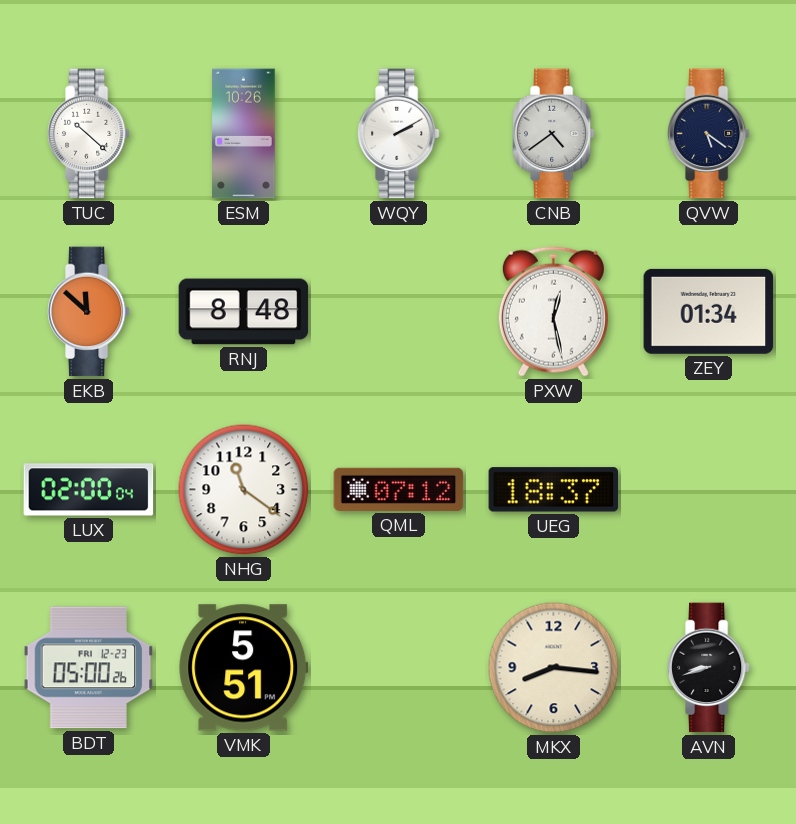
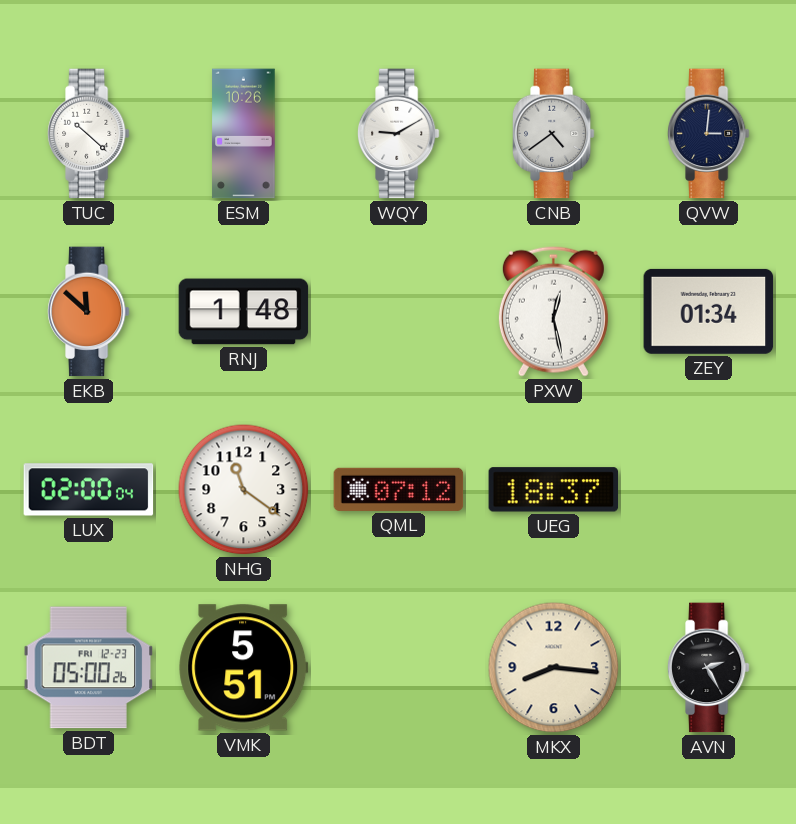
WQY: 2:10 -> 9:10 (398, 134)
QVW: 5:21 -> 3:01 (708, 134)
RNJ: 8:48 -> 1:48 (244, 312)
AVN: 8:42 -> 2:25 (708, 668)
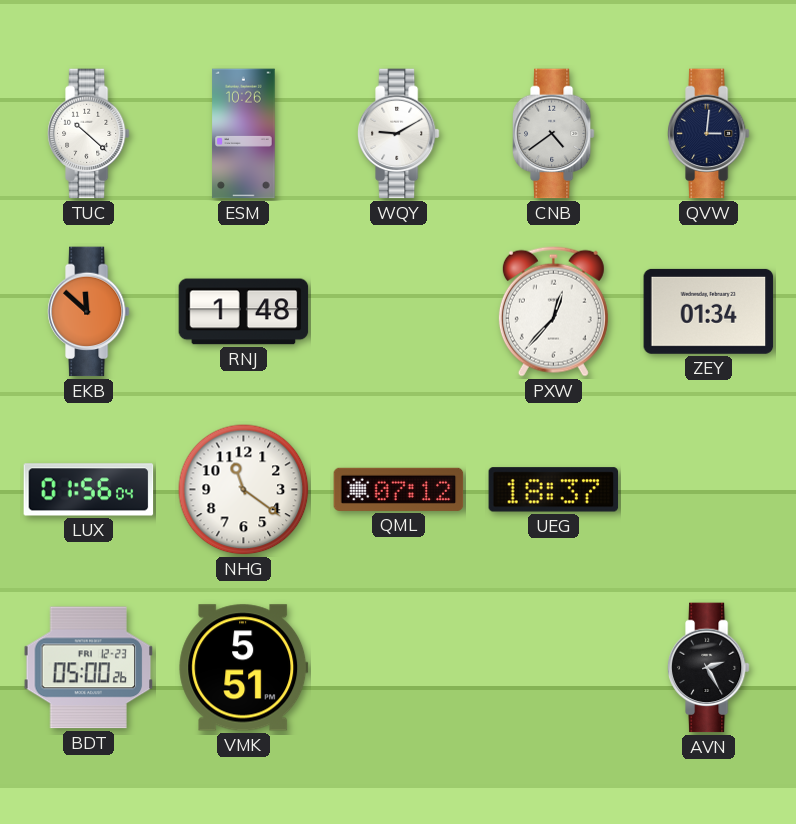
PXW: 12:28 -> 12:37 (553, 311)
LUX: 02:00 -> 01:56 (89, 490)
MKX: 8:16 -> none (554, 668)
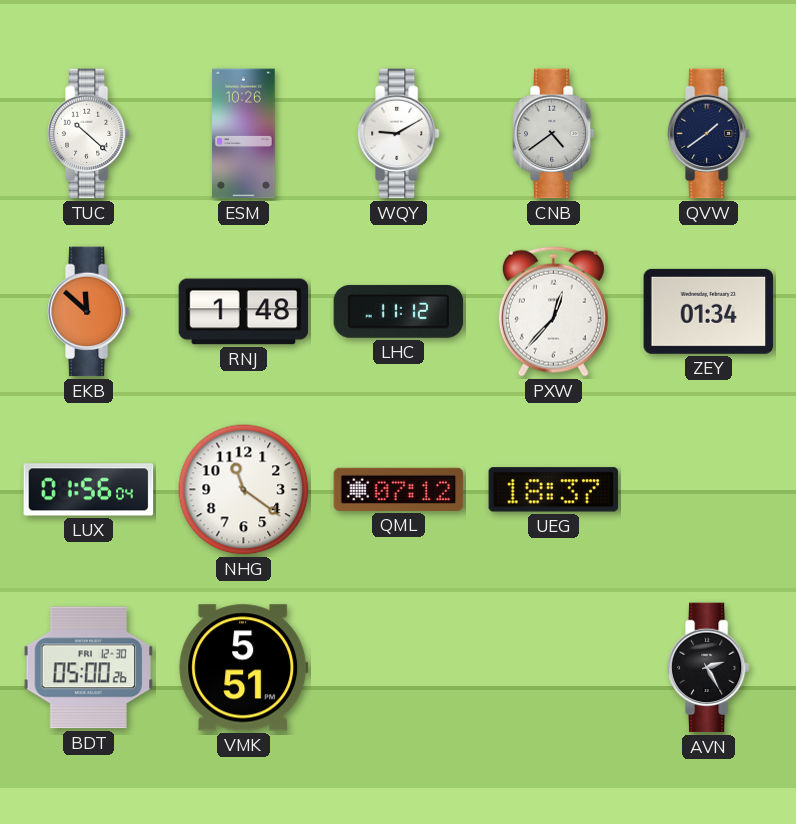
QVW: 3:01 -> 1:39 (708, 134)
LHC: none -> 11:12 (399, 311)
BDT date: FRI 12-23 -> FRI 12-30 (89, 668)
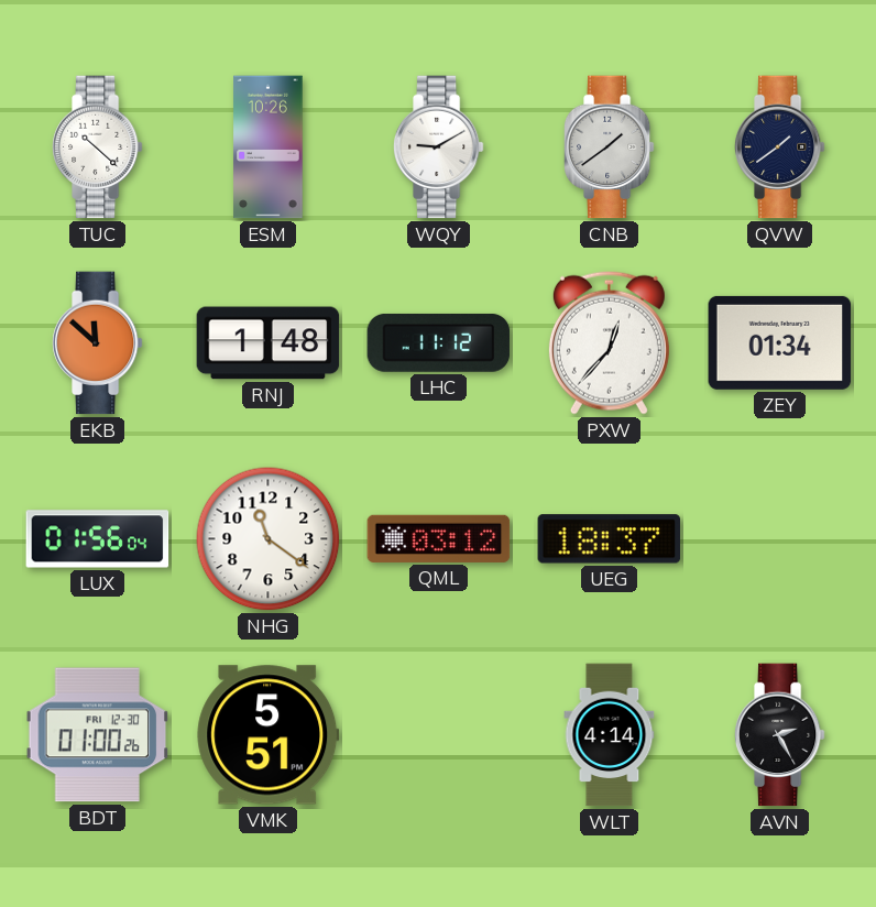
CNB: 4:39 -> 1:39 (609, 147)
QML: 07:12 -> 03:12 (439, 538)
BDT: 05:00 -> 01:00 (98, 735)
WLT: none -> 4:14 (610, 735)
